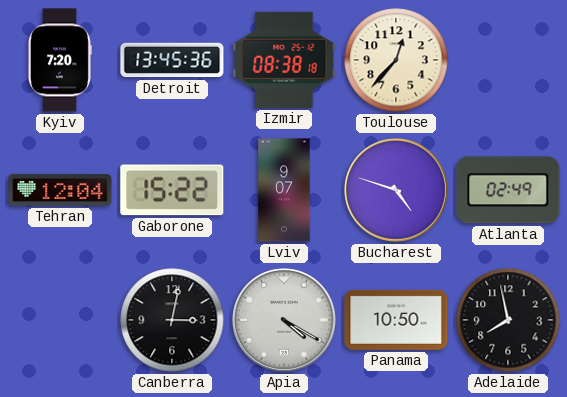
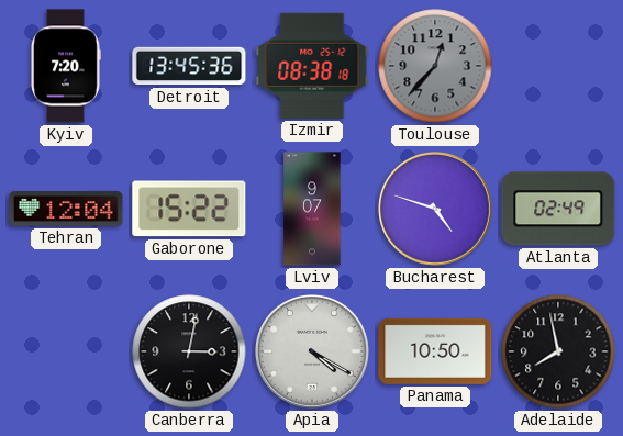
Toulouse dial: cream -> grey (435, 66)
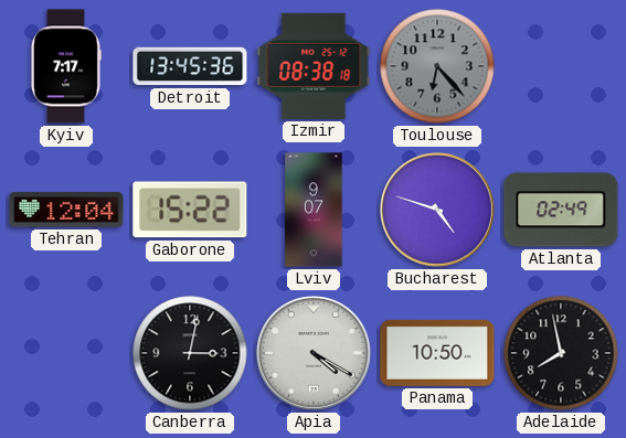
Kyiv: 7:20 -> 7:17 (65, 66)
Toulouse: 12:37 -> 6:23 (437, 66)
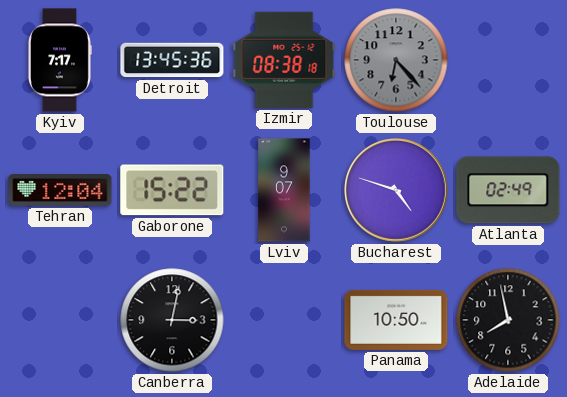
Apia: 4:20 -> none (315, 354)
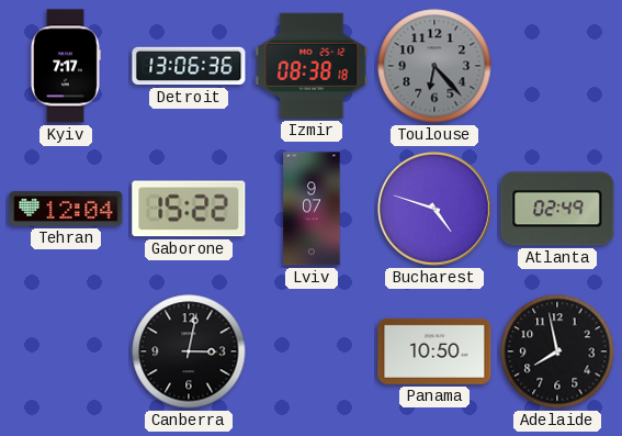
Detroit: 13:45 -> 13:06 (189, 66)
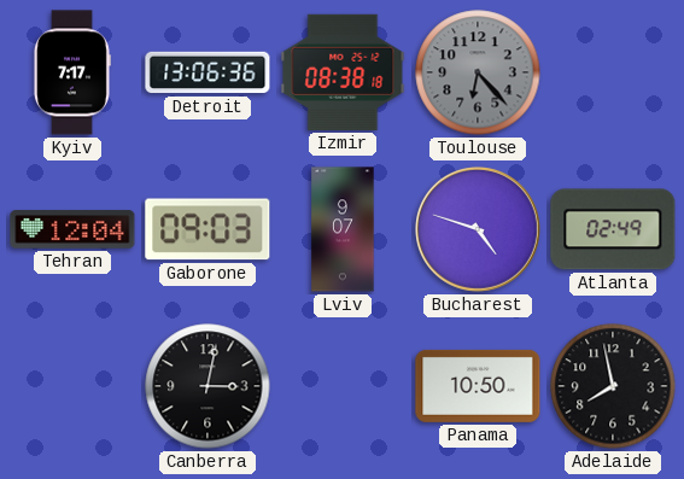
Gaborone: 15:22 -> 09:03 (207, 229)
